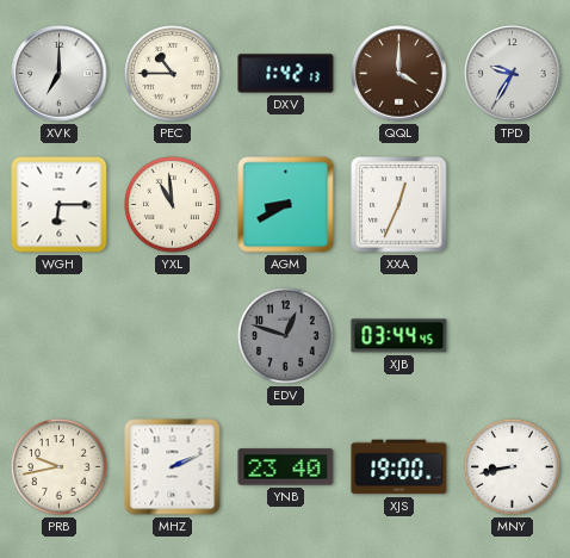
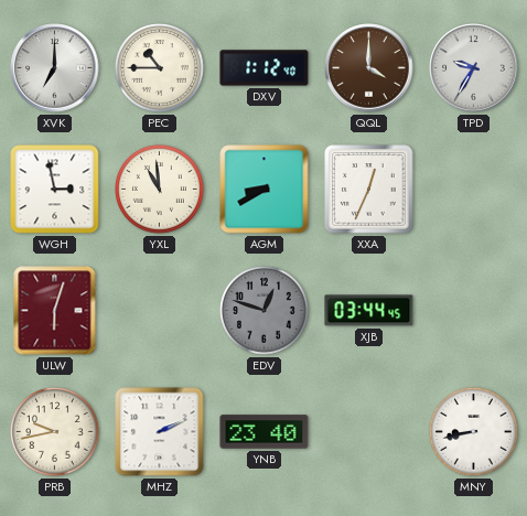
DXV: 1:42 -> 1:12 (265, 68)
WGH: 6:15 -> 2:58 (55, 190)
ULW: none -> 6:03 (55, 311)
XJS: 19:00 -> none (399, 467)
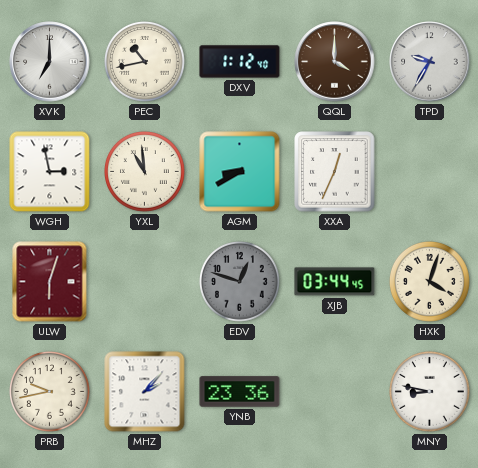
PEC: 10:45 -> 10:43 (145, 62)
HXK: none -> 4:03 (430, 282)
MHZ: 2:11 -> 2:07 (145, 392)
YNB: 23:40 -> 23:36 (240, 392)
MNY: 8:43 -> 8:47 (430, 392)
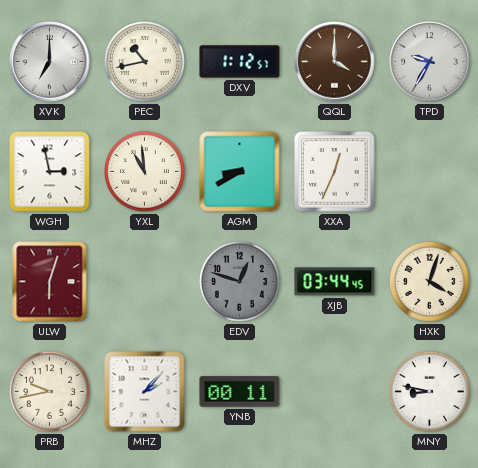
DXV: 1:12:40 -> 1:12:57 (240, 62)
YNB: 23:36 -> 00:11 (240, 392)
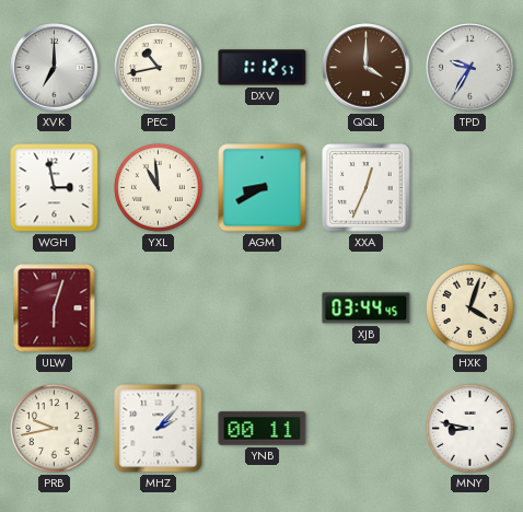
EDV: 12:48 -> none (240, 282)
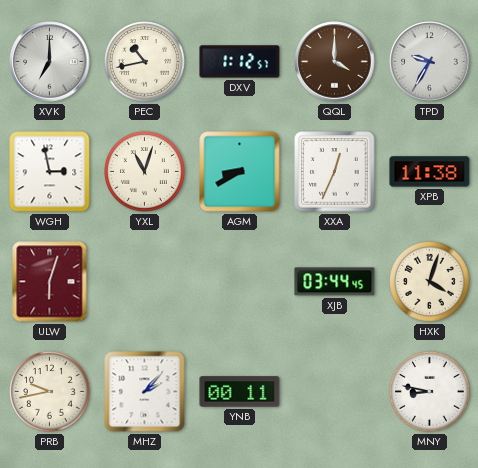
YXL: 10:59 -> 11:03 (145, 172)
XPB: none -> 11:38 (430, 172)
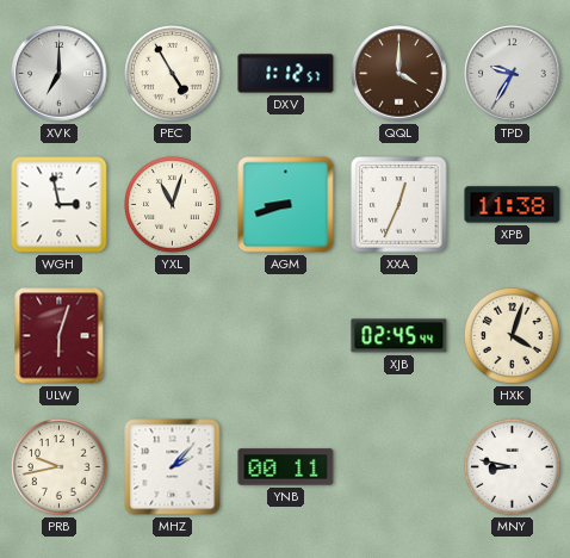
PEC: 10:43 -> 4:55 (173, 74)
AGM: 8:40 -> 8:42 (286, 205)
XJB: 03:44 -> 02:45 (399, 336)
